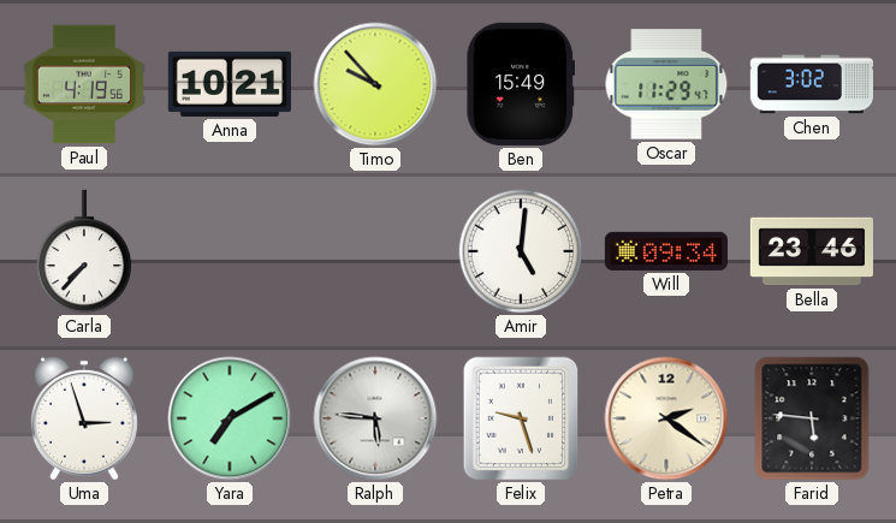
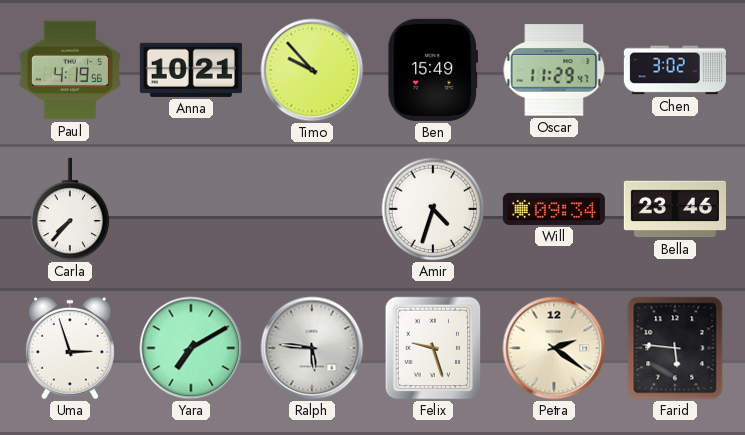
Amir: 5:01 -> 4:33 (433, 209)
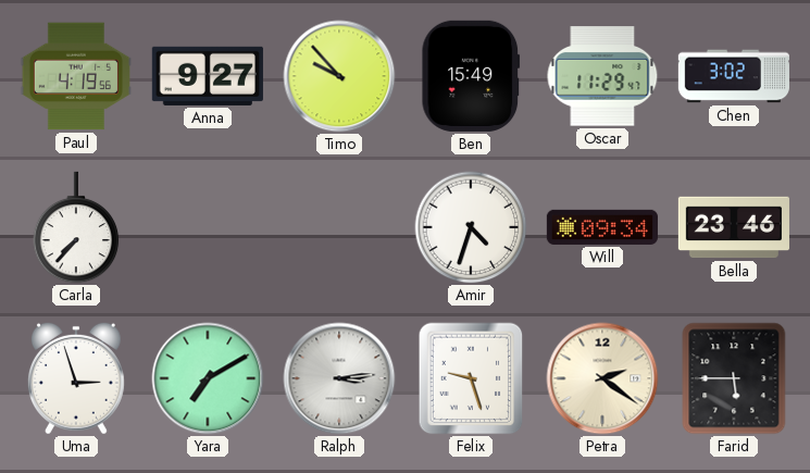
Anna: 10:21 -> 9:27 (208, 76)
Ralph: 5:46 -> 3:14 (339, 378)
Farid: 5:46 -> 5:45 (734, 378)
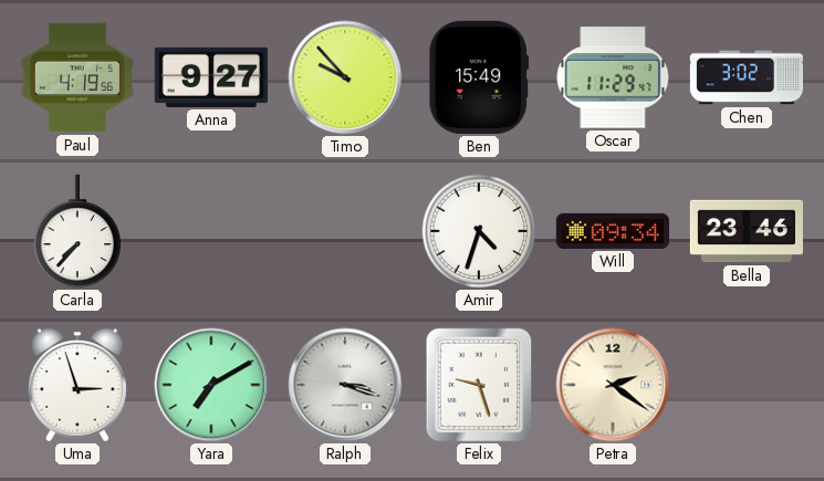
Ralph: 3:14 -> 3:18 (345, 385)
Farid: 5:45 -> none (734, 378)
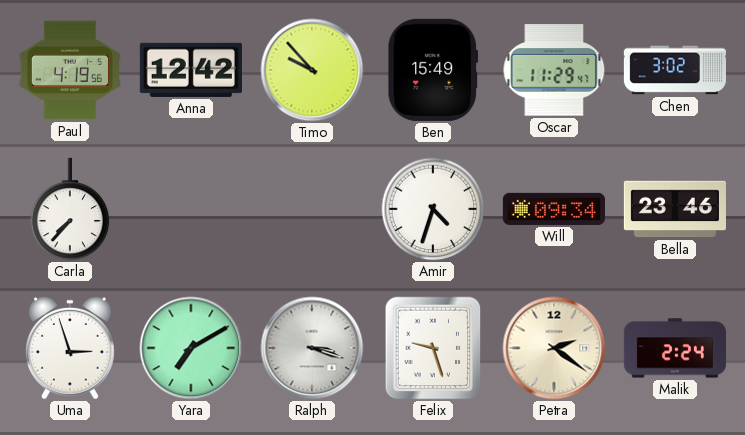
Anna: 9:27 -> 12:42 (191, 70)
Malik: none -> 2:24 (675, 348)
